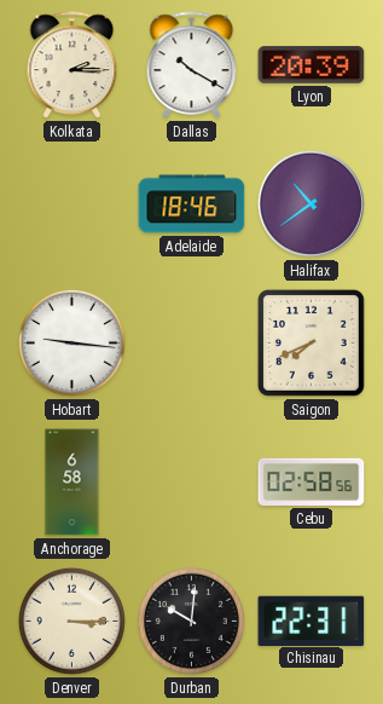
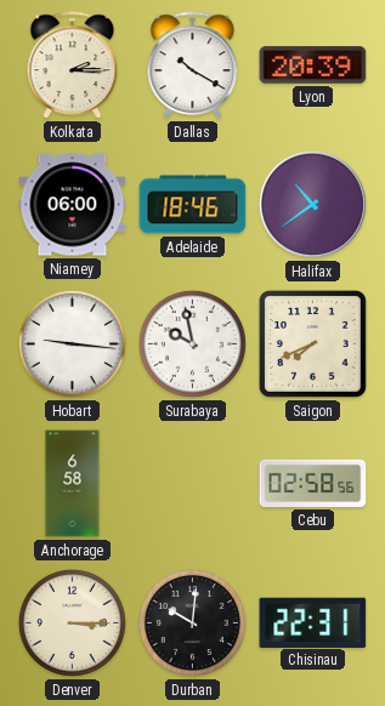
Niamey: none -> 06:00 (73, 205)
Surabaya: none -> 9:58 (192, 343)
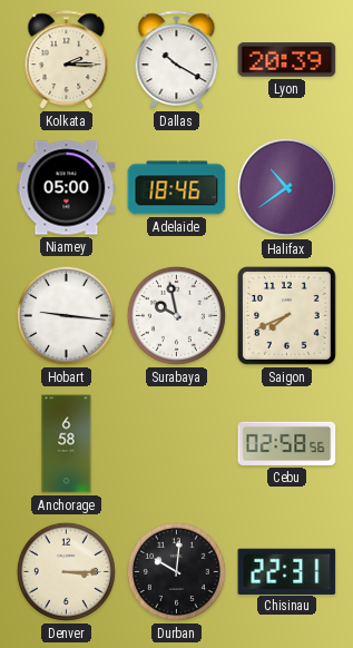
Niamey: 06:00 -> 05:00 (67, 188)
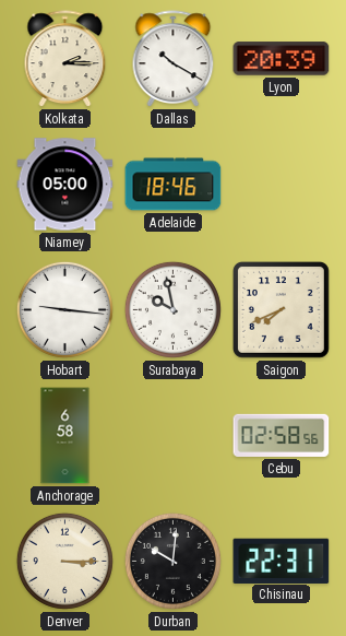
Halifax: 10:39 -> none (286, 187)
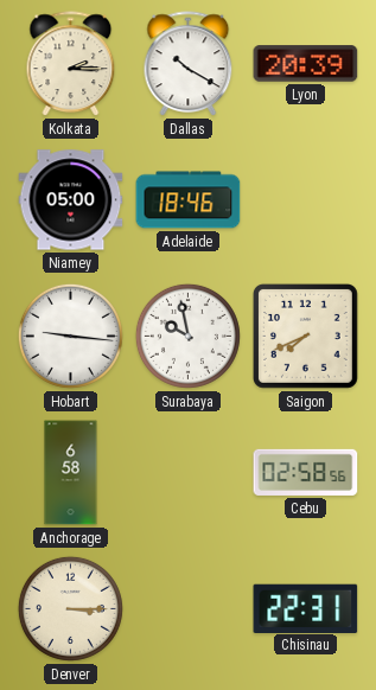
Durban: 10:01 -> none (172, 561)
